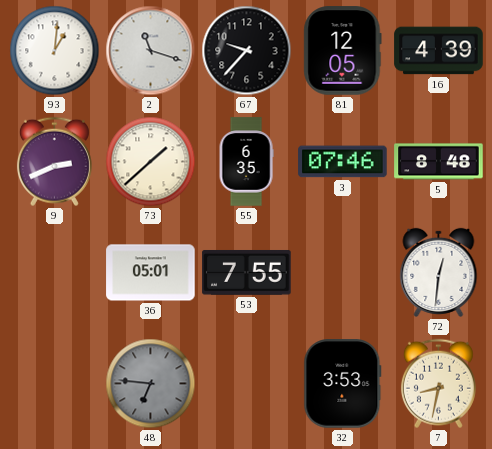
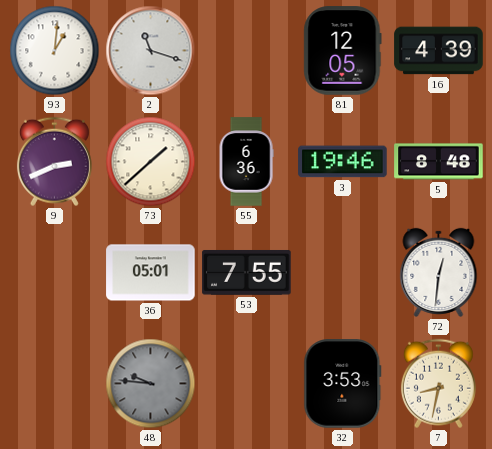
67: 9:37 -> none (247, 51)
55: 6:35 -> 6:36 (246, 162)
3: 07:46 -> 19:46 (343, 162)
48: 6:46 -> 9:46 (151, 384)
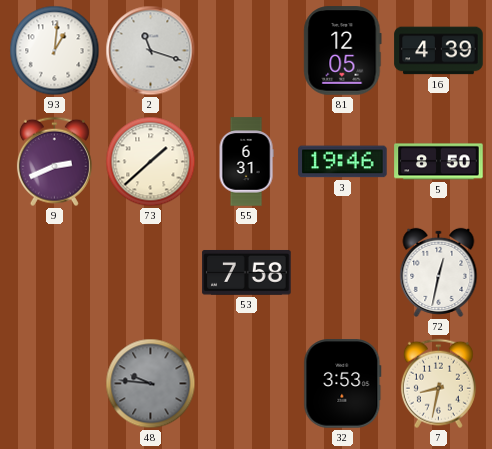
55: 6:36 -> 6:31 (246, 162)
5: 8:48 -> 8:50 (439, 162)
36: 05:01 -> none (151, 273)
53: 7:55 -> 7:58 (247, 272)
72: 12:31 -> 12:32 (439, 272)
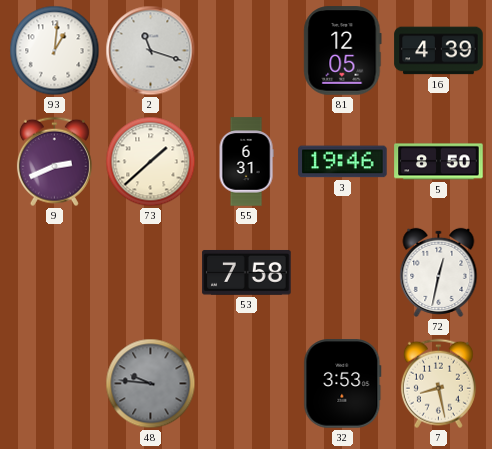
7: 8:32 -> 8:28 (438, 384)
